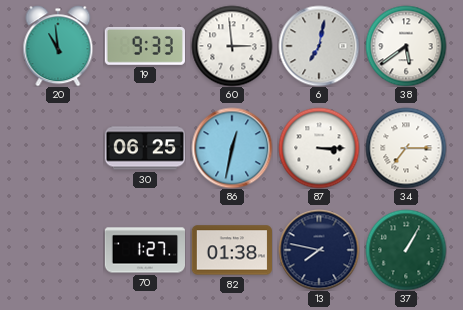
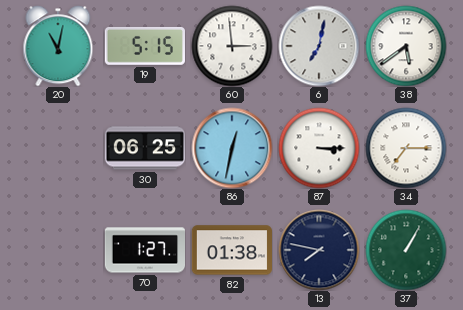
20: 10:59 -> 11:02 (58, 46)
19: 9:33 -> 5:15 (145, 46)
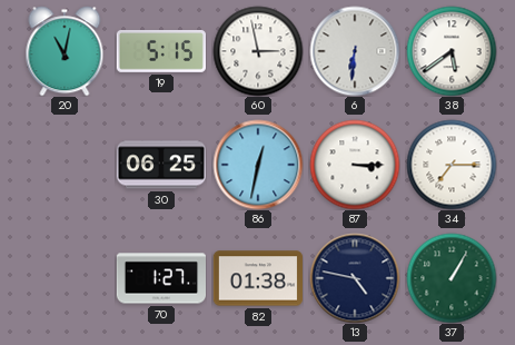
60: 2:59 -> 2:58 (258, 51)
6: 7:02 -> 6:31 (355, 51)
13: 7:47 -> 4:47 (355, 278)
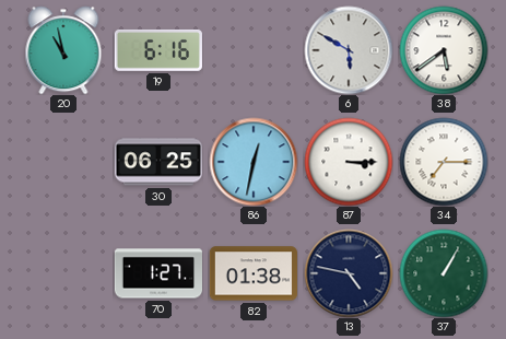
20: 11:02 -> 10:58 (63, 50)
19: 5:15 -> 6:16 (158, 50)
60: 2:58 -> none (258, 51)
6: 6:31 -> 5:50 (349, 50)
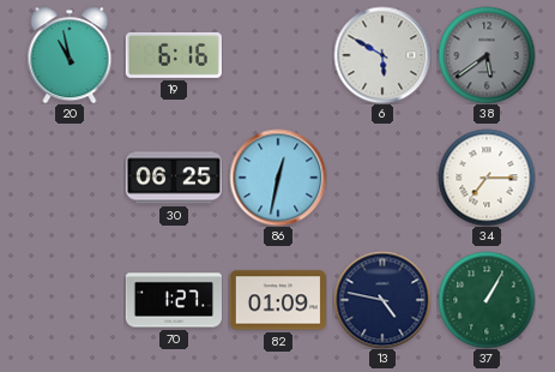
38 dial: white -> grey (487, 55)
87: 3:15 -> none (349, 162)
82: 01:38 -> 01:09 (277, 300)
